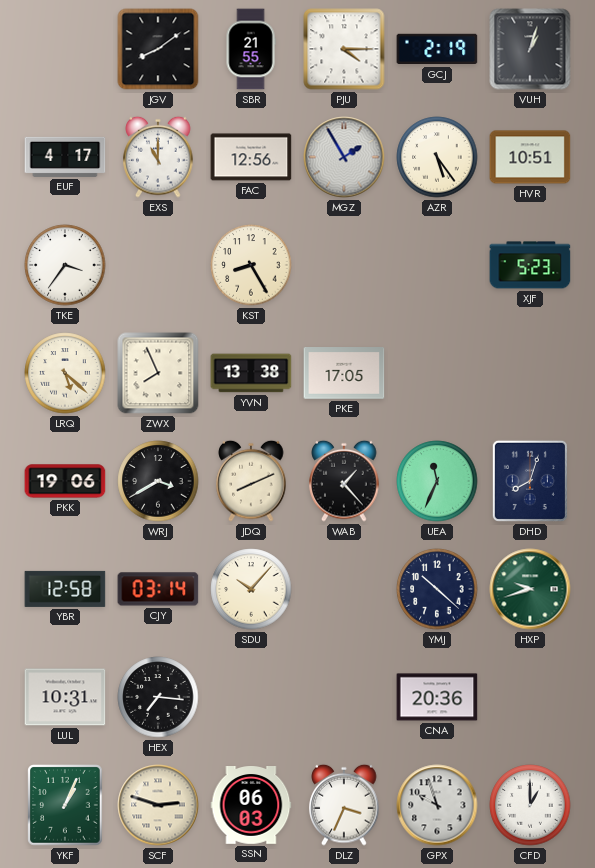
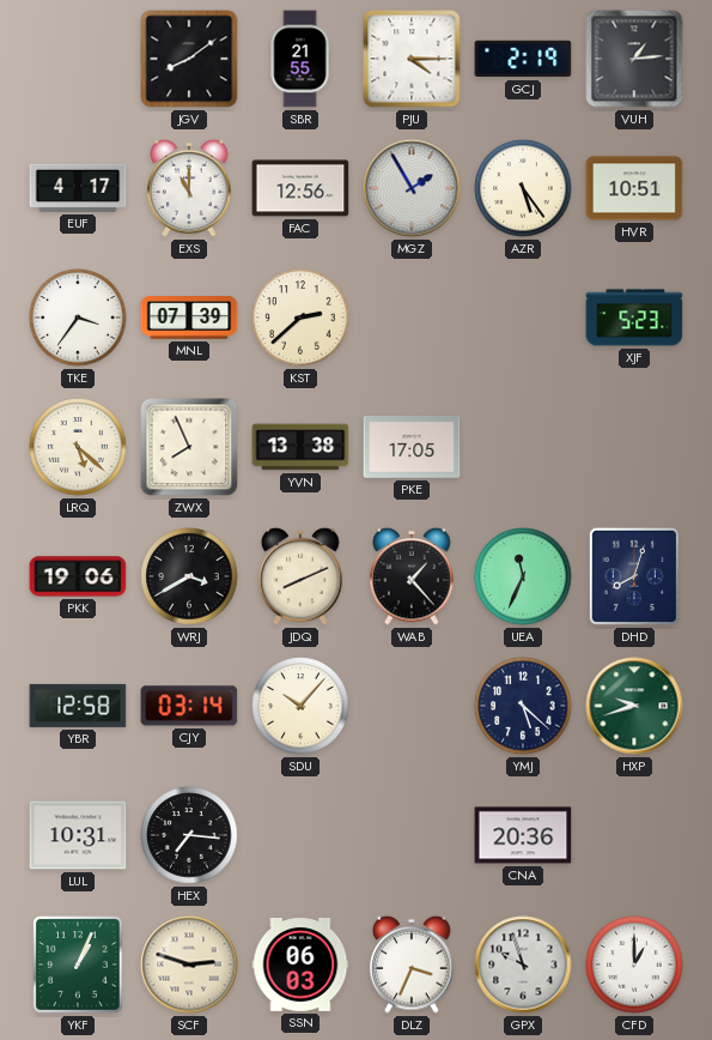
VUH: 1:03 -> 1:14 (634, 59)
MNL: none -> 07:39 (189, 318)
KST: 8:25 -> 2:38 (300, 318)
YMJ: 10:22 -> 5:22 (523, 706)
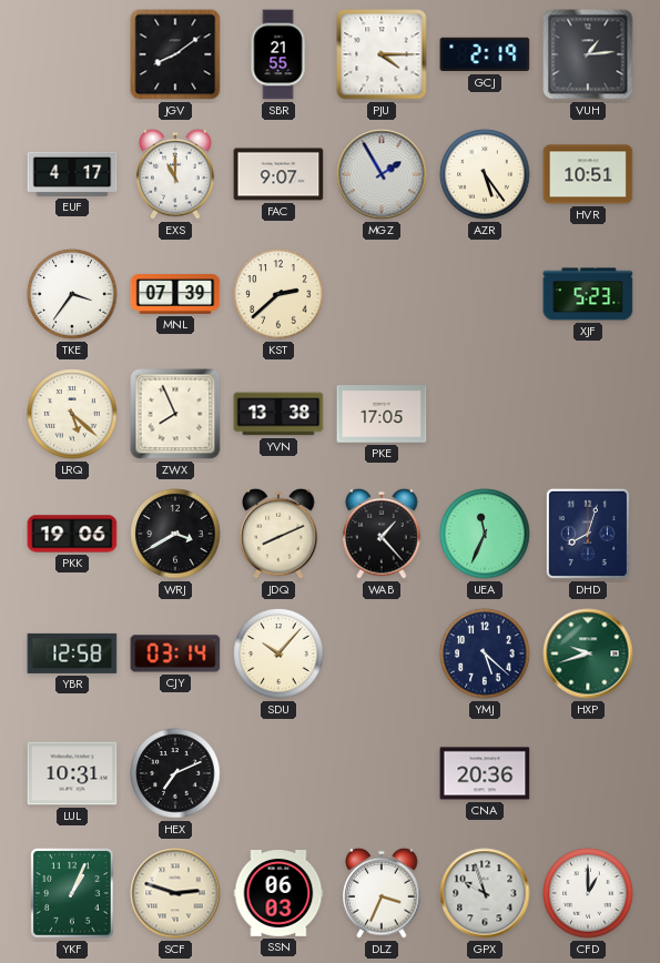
FAC: 12:56 -> 9:07 (278, 174)
HEX: 7:16 -> 7:11 (175, 773)
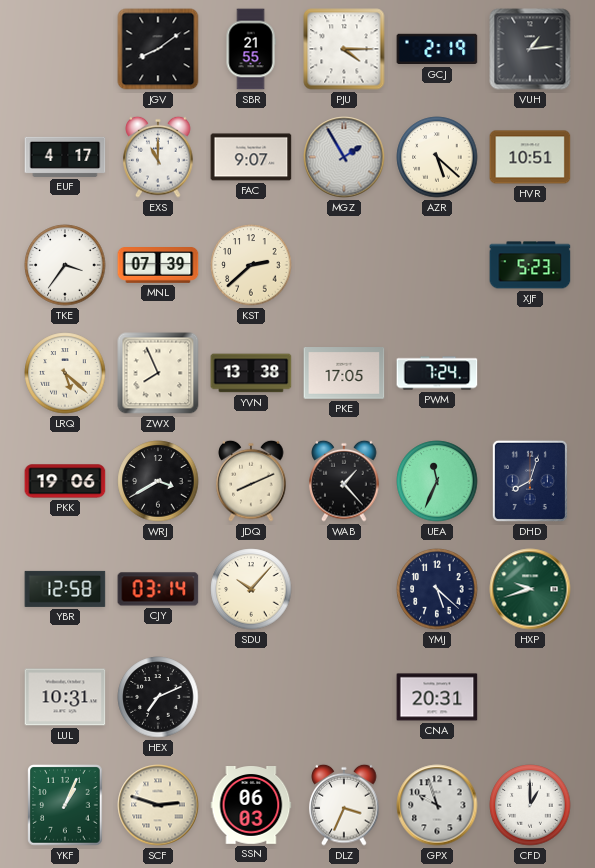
AZR: 5:24 -> 5:22 (437, 157)
PWM: none -> 7:24 (437, 373)
CNA: 20:36 -> 20:31 (437, 697)
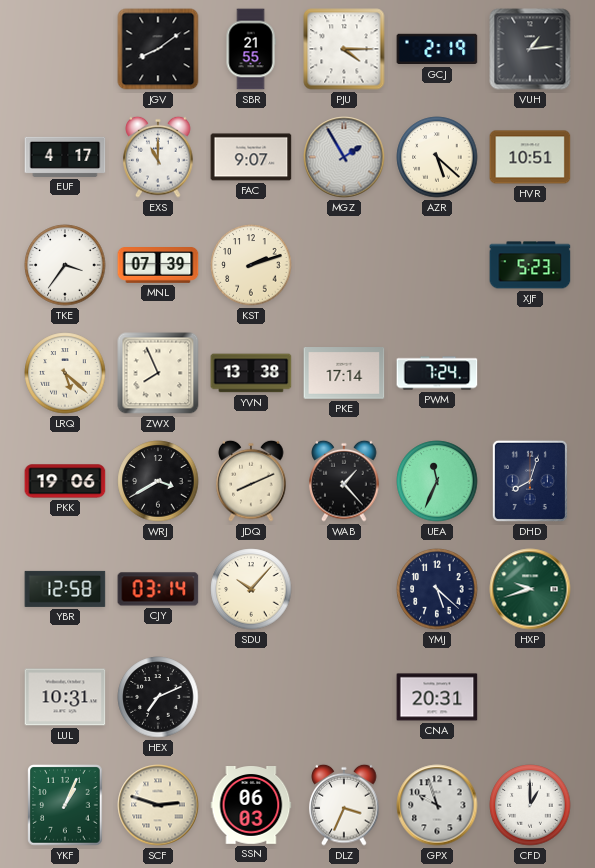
KST: 2:38 -> 2:12 (251, 265)
PKE: 17:05 -> 17:14 (344, 374)
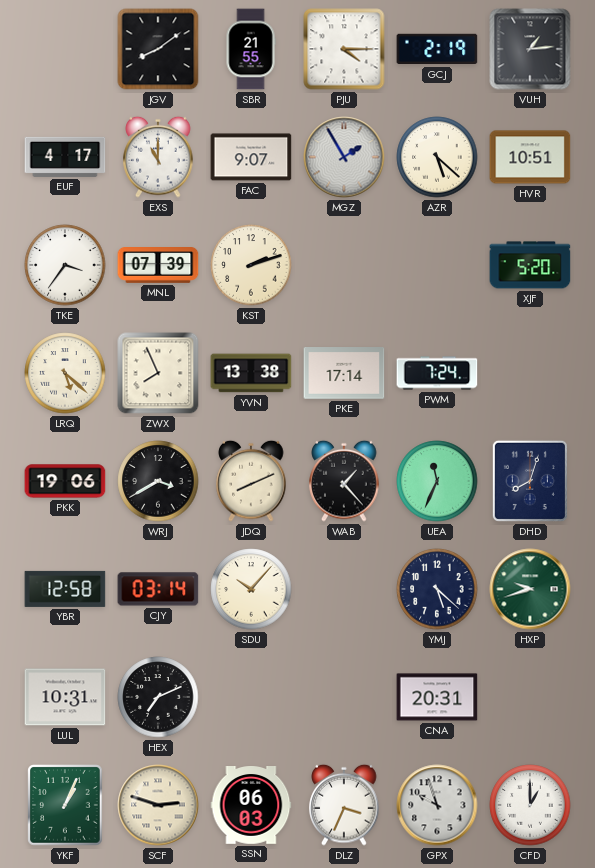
XJF: 5:23 -> 5:20 (530, 265)
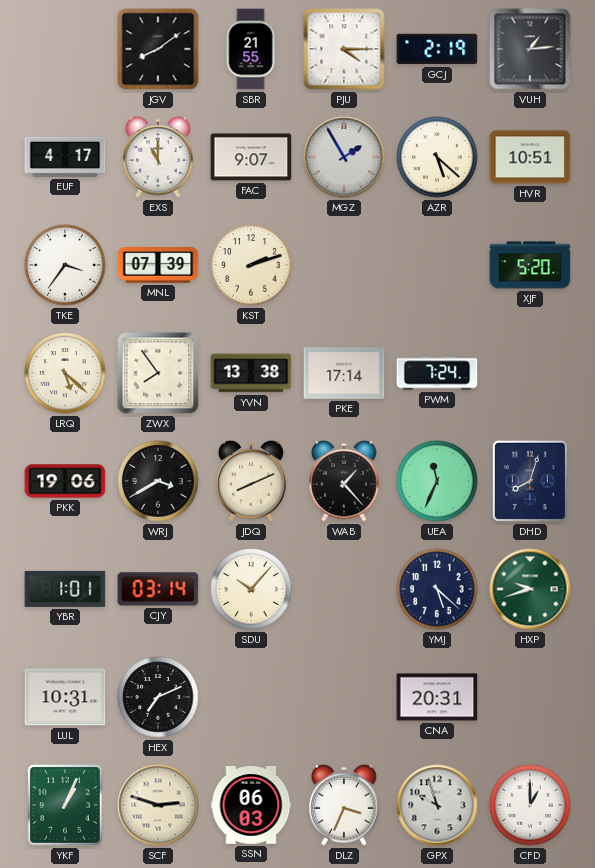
ZWX: 7:56 -> 7:54 (158, 373)
YBR: 12:58 -> 1:01 (65, 589)
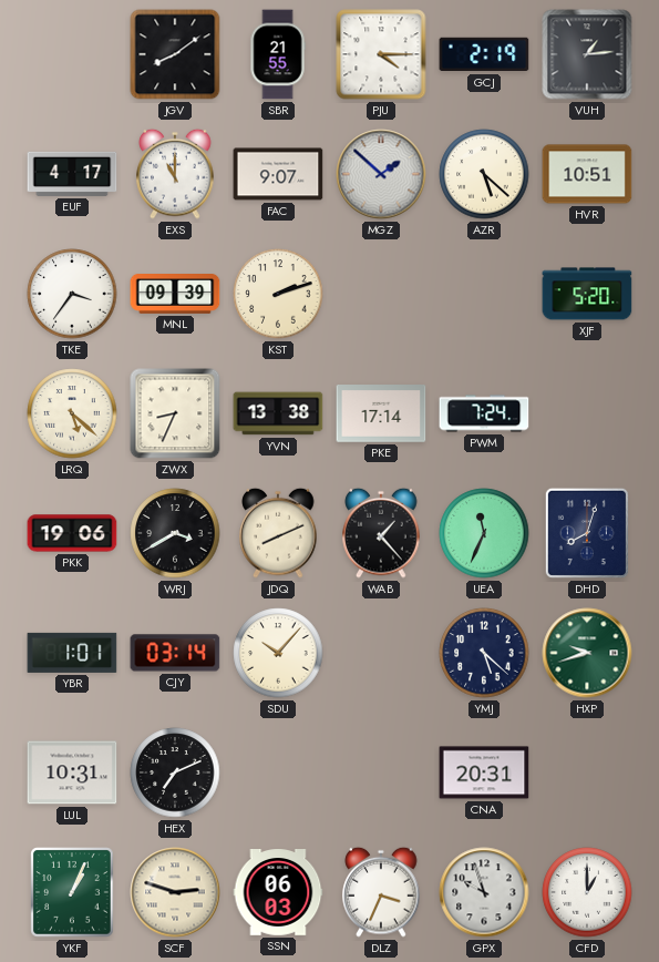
MGZ: 1:55 -> 1:52 (381, 174)
MNL: 07:39 -> 09:39 (175, 294)
ZWX: 7:54 -> 8:34 (175, 413)
